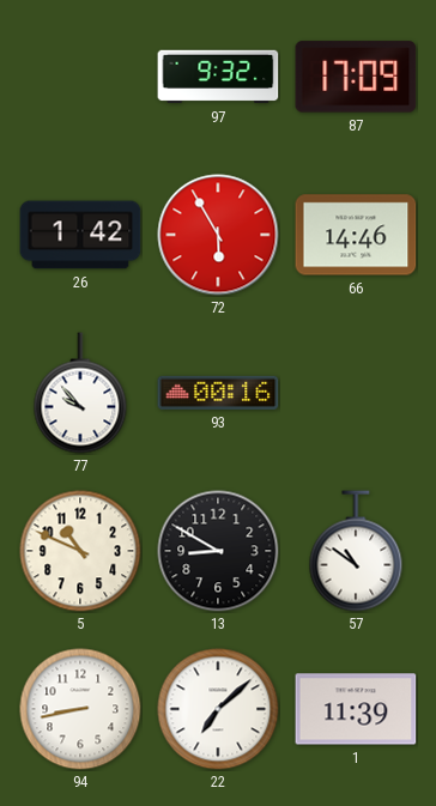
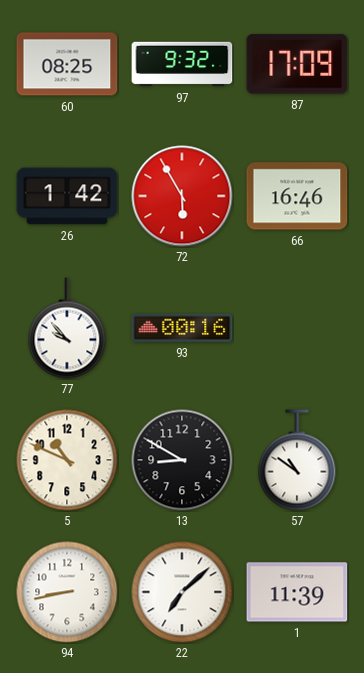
60: none -> 08:25 (67, 64)
66: 14:46 -> 16:46 (297, 196)
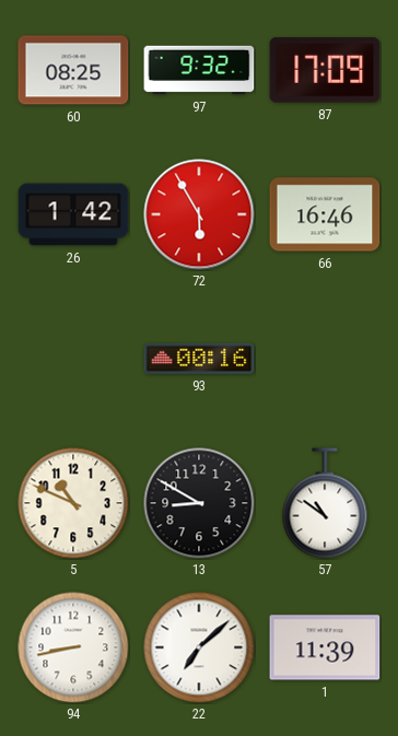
77: 9:53 -> none (67, 328)
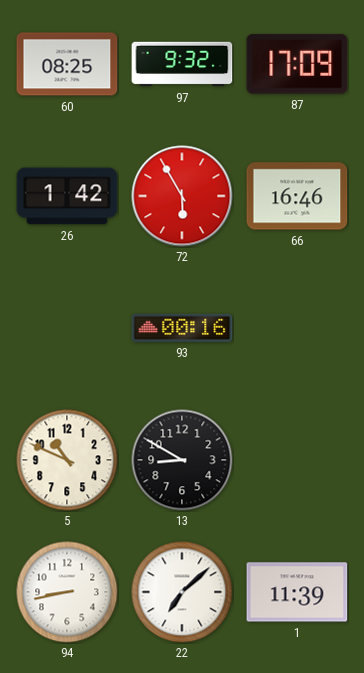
57: 10:51 -> none (325, 503)
